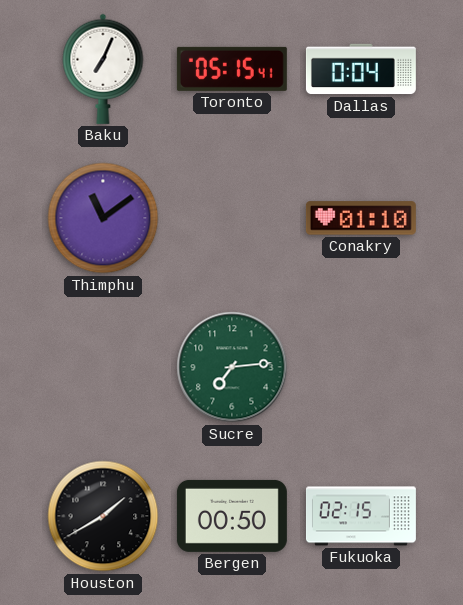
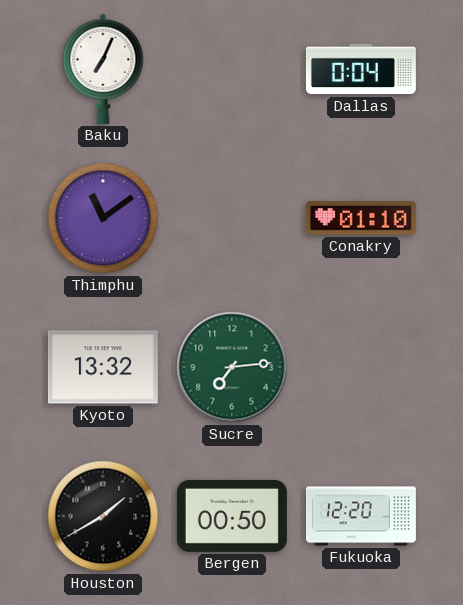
Toronto: 05:15 -> none (232, 69)
Kyoto: none -> 13:32 (103, 367)
Fukuoka: 02:15 -> 12:20 (361, 516)
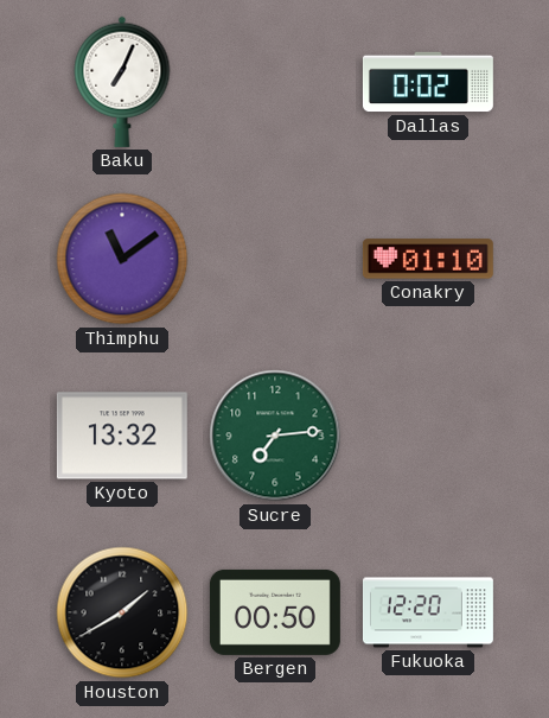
Dallas: 0:04 -> 0:02 (428, 82)
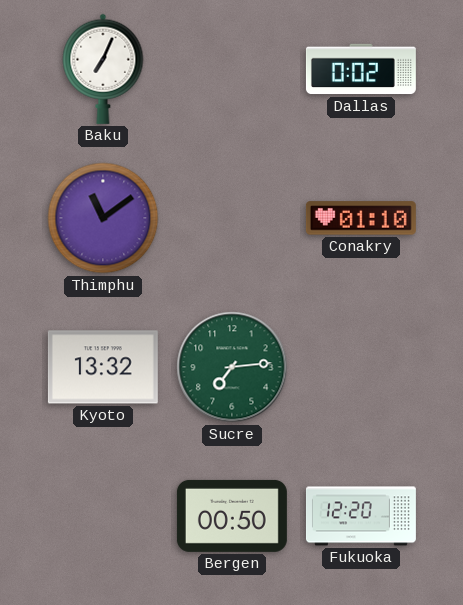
Houston: 1:40 -> none (122, 612)
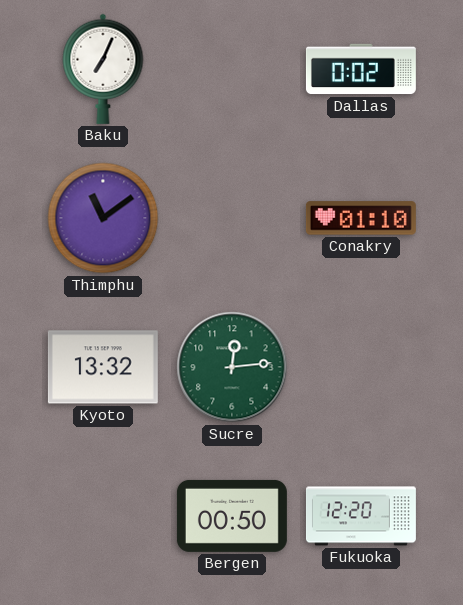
Sucre: 7:14 -> 12:14 (232, 367)
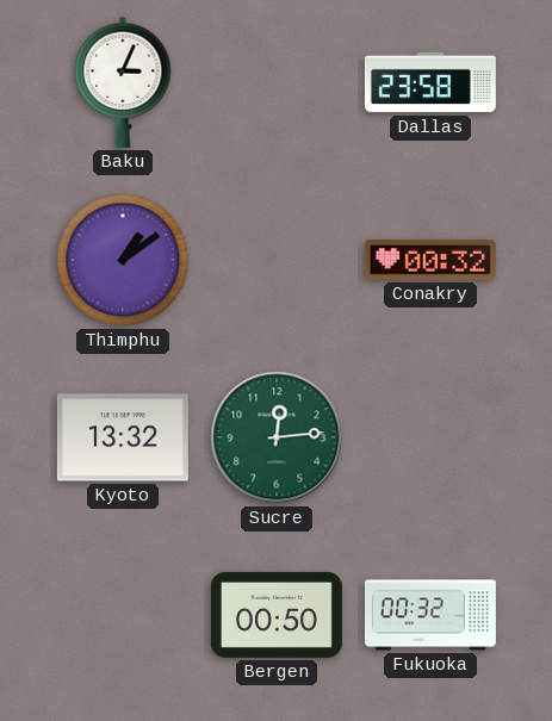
Baku: 7:04 -> 3:04 (123, 82)
Dallas: 0:02 -> 23:58 (430, 82)
Thimphu: 11:09 -> 1:09 (123, 260)
Conakry: 01:10 -> 00:32 (430, 260)
Fukuoka: 12:20 -> 00:32 (430, 615)
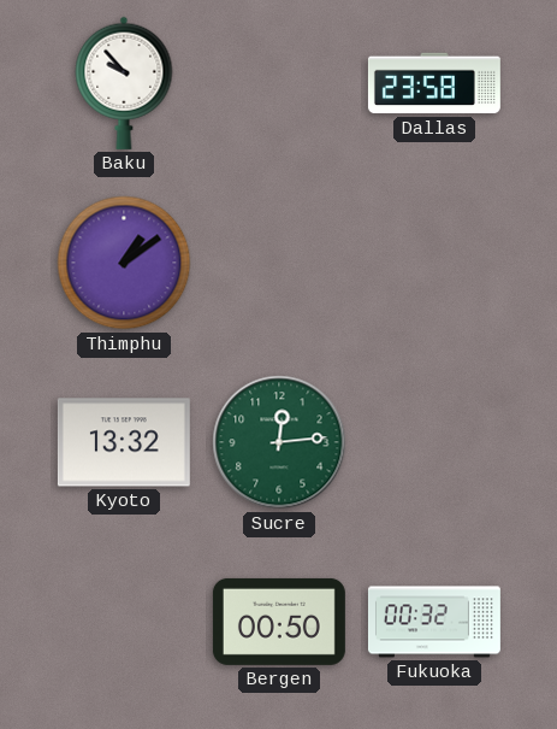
Baku: 3:04 -> 9:53 (124, 83)
Conakry: 00:32 -> none (430, 260)
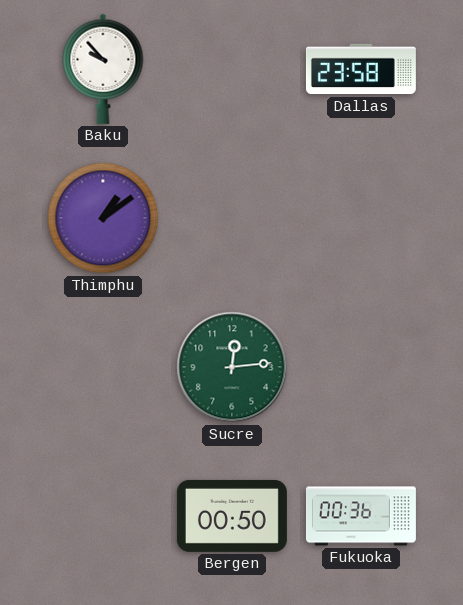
Kyoto: 13:32 -> none (124, 442)
Fukuoka: 00:32 -> 00:36 (361, 516)
